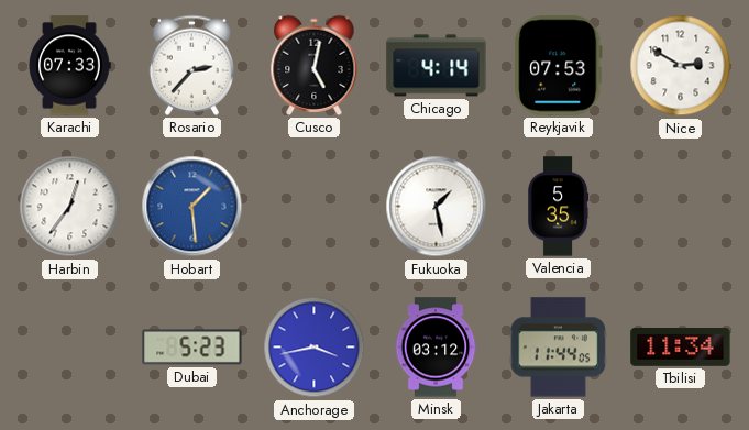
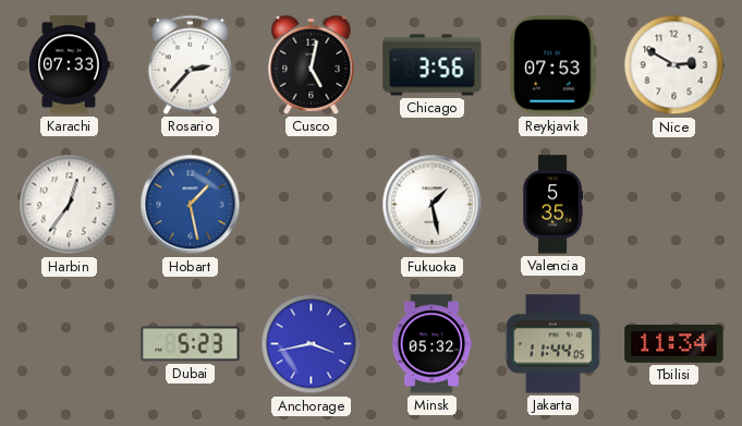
Chicago: 4:14 -> 3:56 (433, 65)
Hobart: 1:29 -> 1:28 (191, 205)
Minsk: 03:12 -> 05:32 (431, 344)
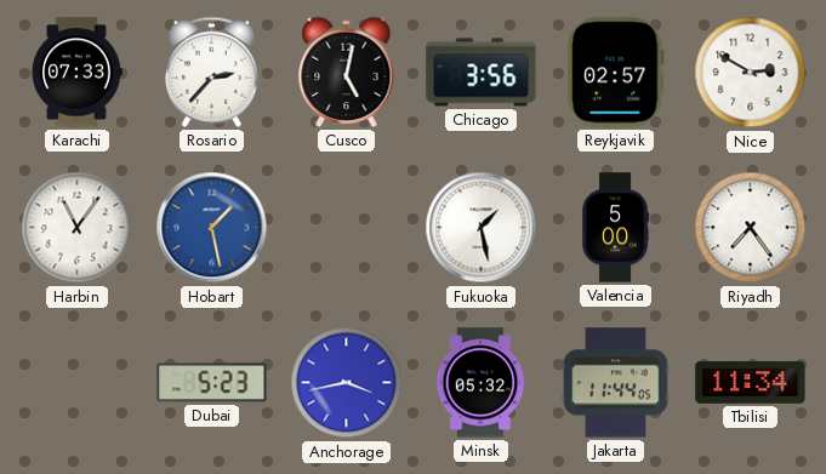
Reykjavik: 07:53 -> 02:57 (616, 73)
Harbin: 12:36 -> 11:06 (78, 228)
Valencia: 5:35 -> 5:00 (616, 228)
Riyadh: none -> 7:24 (751, 228)
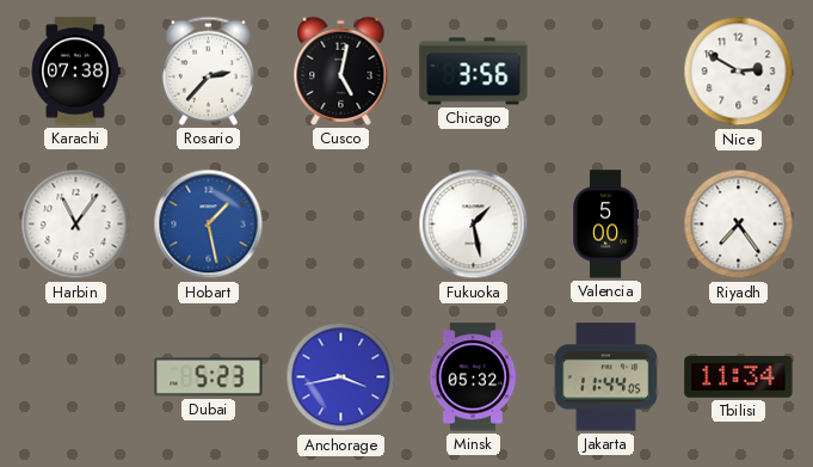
Karachi: 07:33 -> 07:38 (75, 72)
Reykjavik: 02:57 -> none (616, 73)
